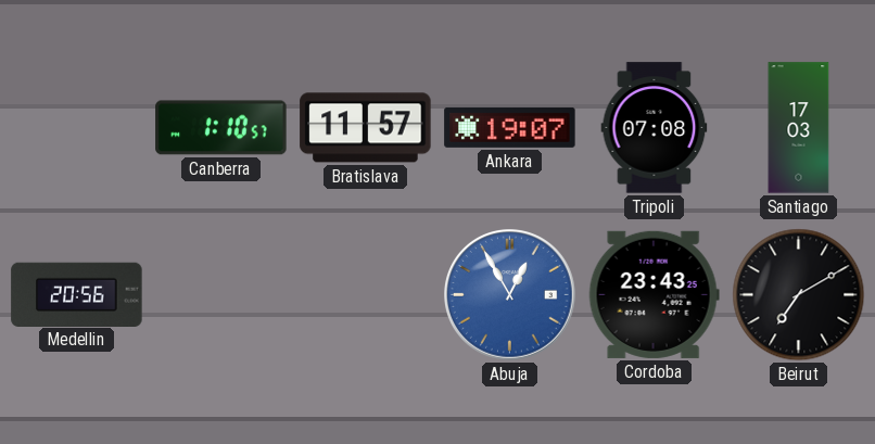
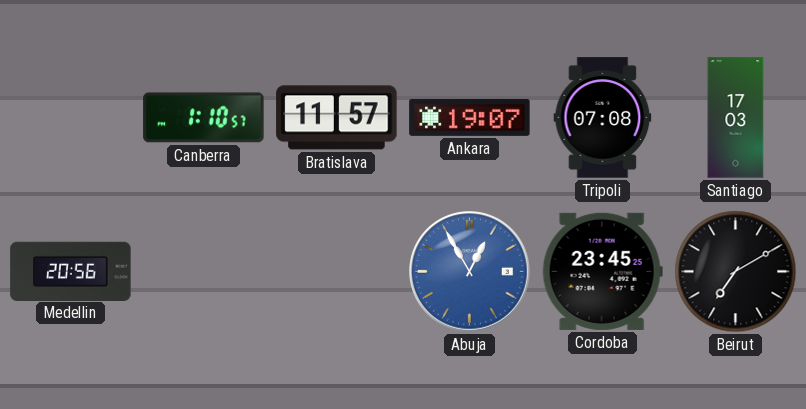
Cordoba: 23:43 -> 23:45 (602, 271)
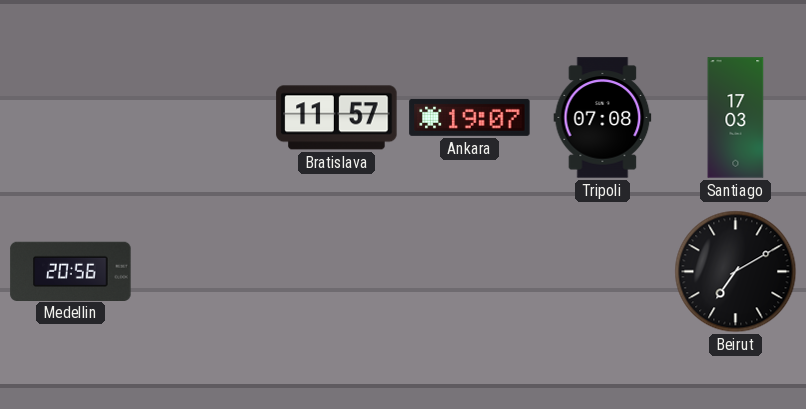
Canberra: 1:10 -> none (204, 118)
Abuja: 12:55 -> none (470, 272)
Cordoba: 23:45 -> none (602, 271)
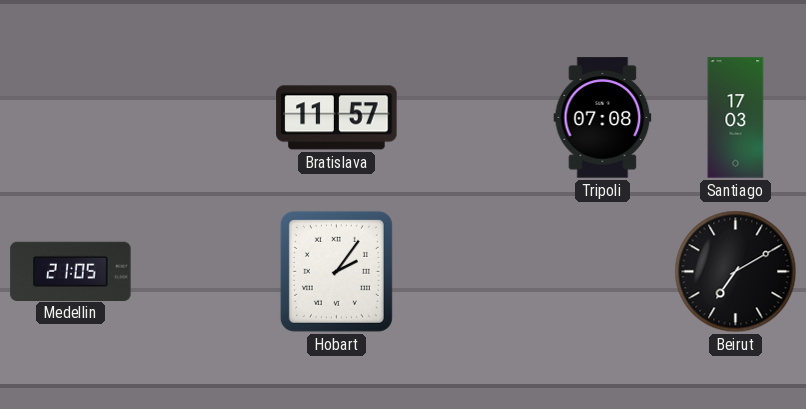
Ankara: 19:07 -> none (470, 117)
Medellin: 20:56 -> 21:05 (71, 271)
Hobart: none -> 2:06 (336, 271)
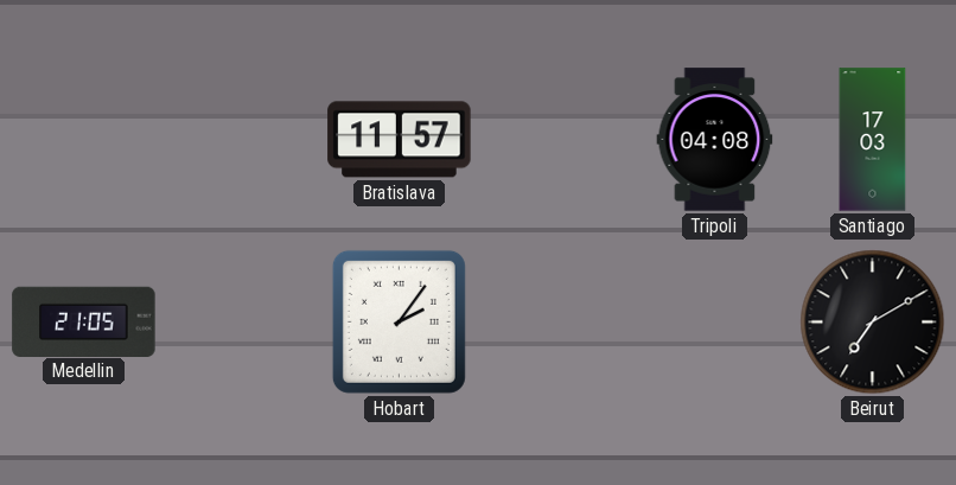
Tripoli: 07:08 -> 04:08 (715, 140)
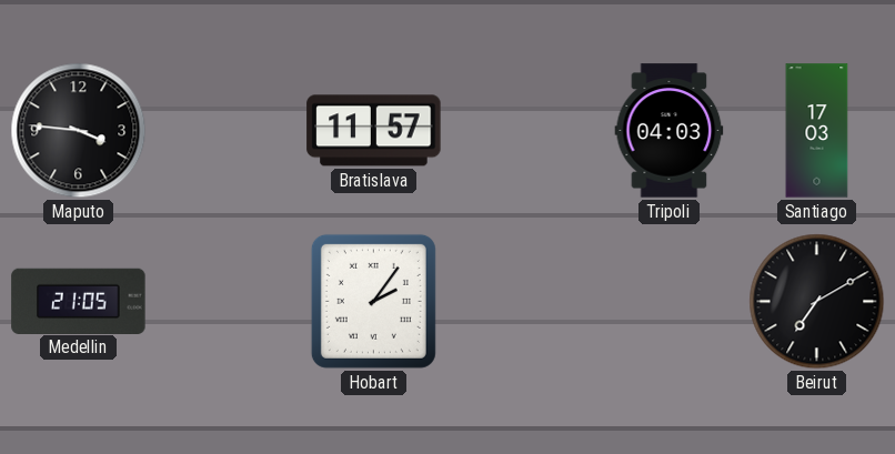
Maputo: none -> 3:46 (79, 131)
Tripoli: 04:08 -> 04:03 (670, 131)
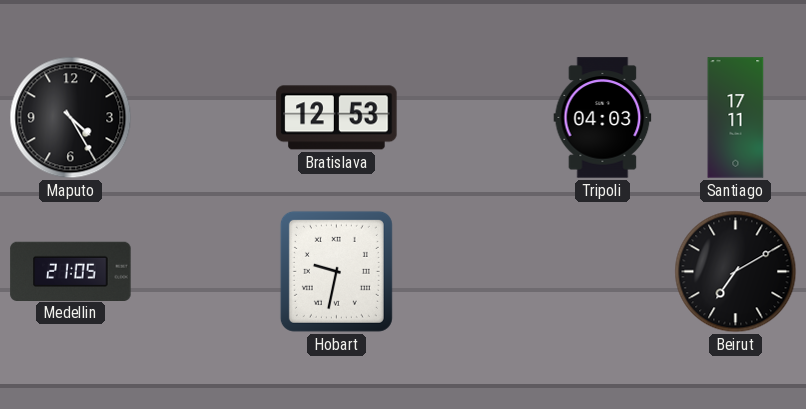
Maputo: 3:46 -> 4:25 (71, 118)
Bratislava: 11:57 -> 12:53 (337, 118)
Santiago: 17:03 -> 17:11 (736, 118)
Hobart: 2:06 -> 9:32 (336, 271)
